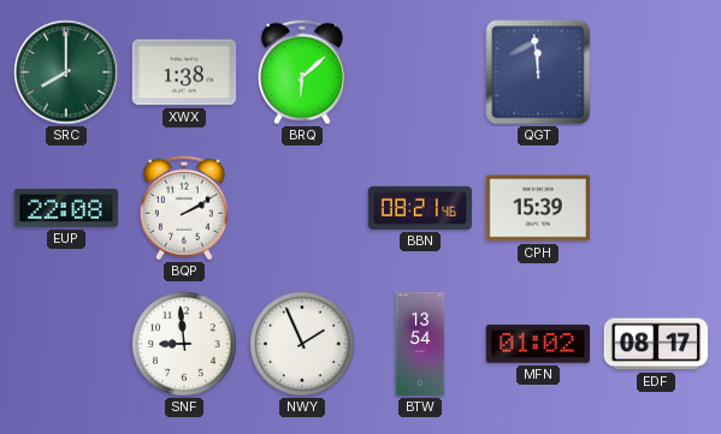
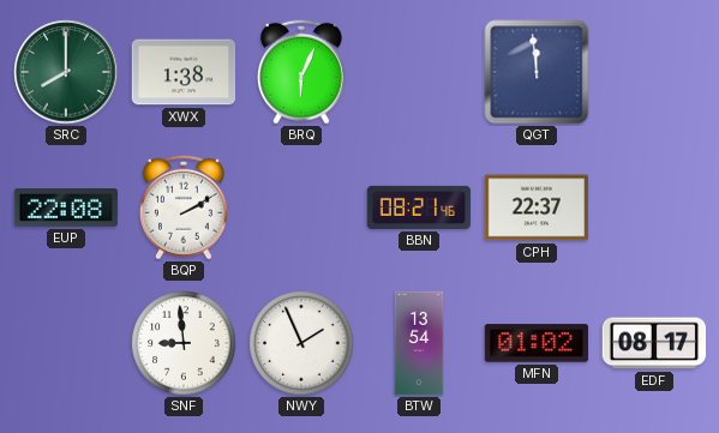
BRQ: 6:08 -> 6:04 (301, 72)
CPH: 15:39 -> 22:37 (537, 208)
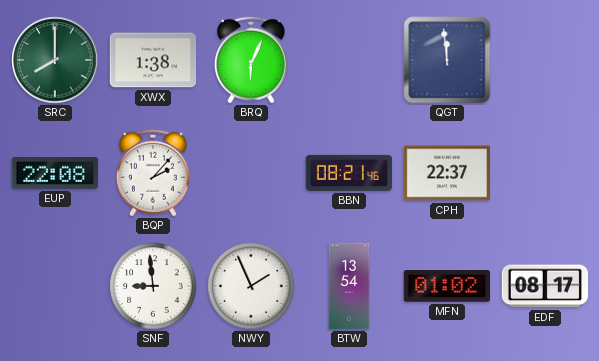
BQP: 2:10 -> 2:07 (153, 173)
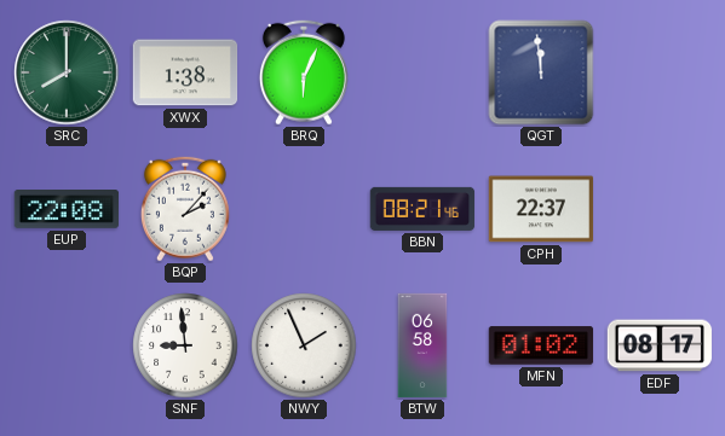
BTW: 13:54 -> 06:58 (422, 345)
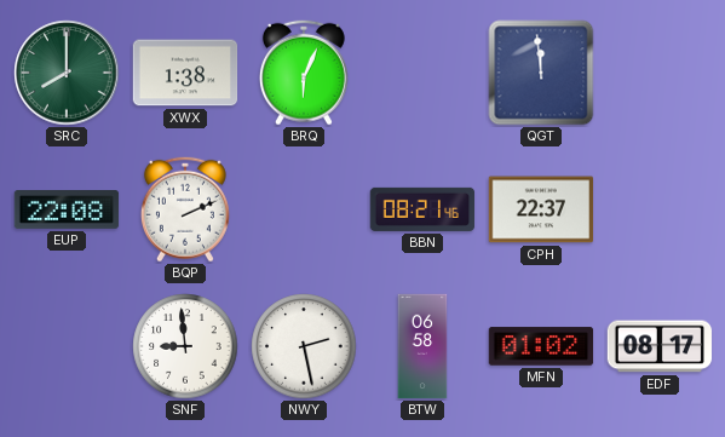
BQP: 2:07 -> 2:11 (185, 209)
NWY: 1:56 -> 2:28 (304, 346)
